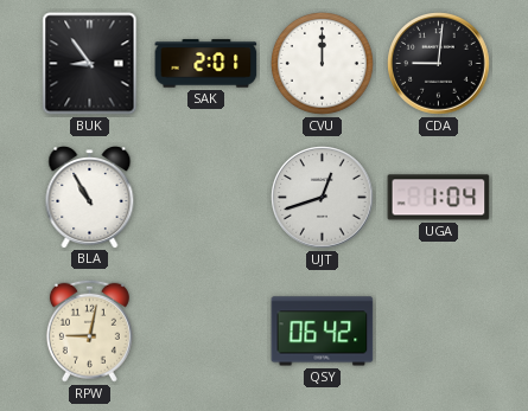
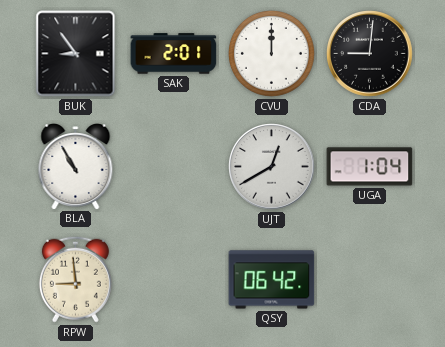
UJT: 12:42 -> 12:40 (272, 167)
RPW: 9:02 -> 8:59 (75, 279)
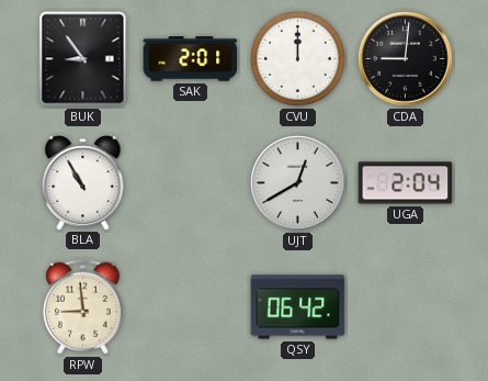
UGA: 1:04 -> 2:04 (406, 183)
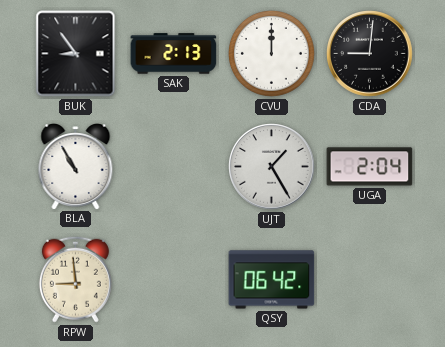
SAK: 2:01 -> 2:13 (174, 54)
UJT: 12:40 -> 1:25 (272, 167)
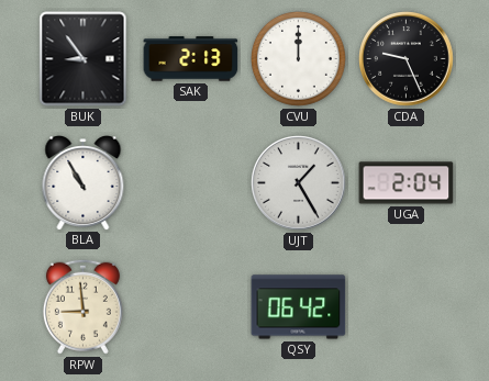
CDA: 9:01 -> 9:26 (407, 59)
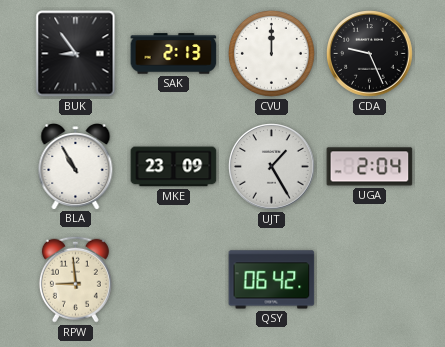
MKE: none -> 23:09 (174, 167)
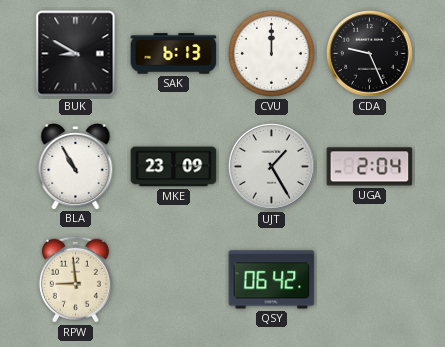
BUK: 8:54 -> 8:50 (76, 54)
SAK: 2:13 -> 6:13 (174, 54)
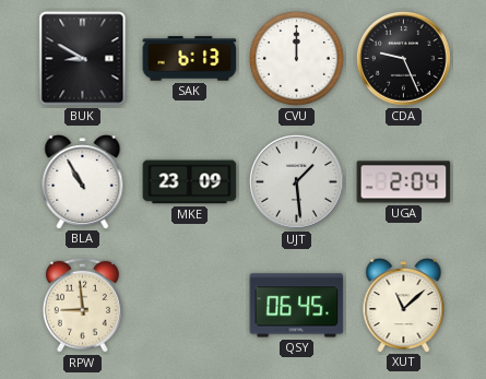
UJT: 1:25 -> 1:29 (297, 182)
QSY: 06:42 -> 06:45 (297, 306)
XUT: none -> 11:08 (404, 306)
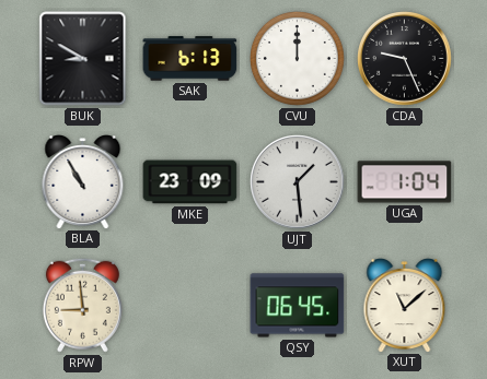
UGA: 2:04 -> 1:04 (405, 182)
